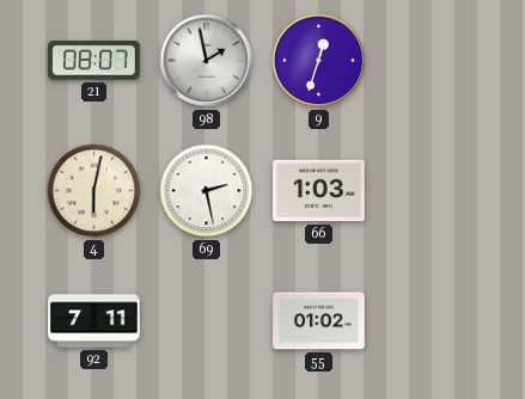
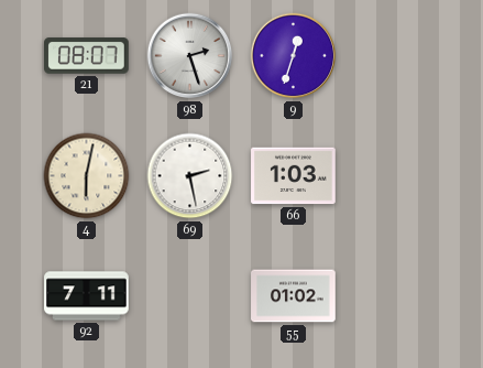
98: 1:58 -> 2:27 (190, 56)
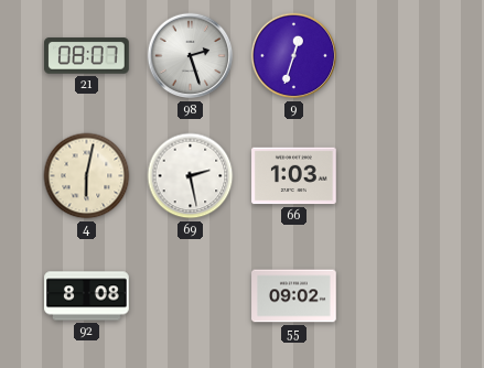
92: 7:11 -> 8:08 (87, 296)
55: 01:02 -> 09:02 (294, 296)
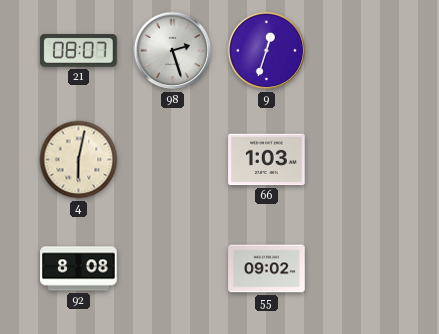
69: 2:28 -> none (191, 176)
